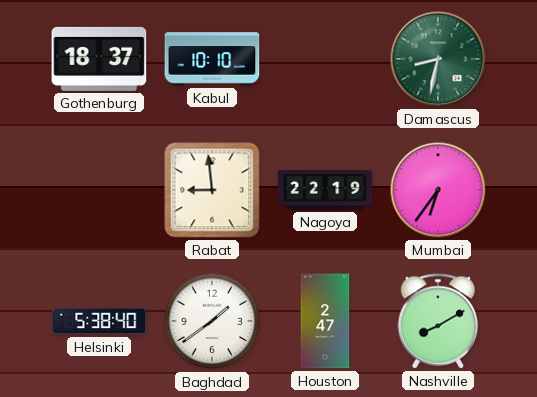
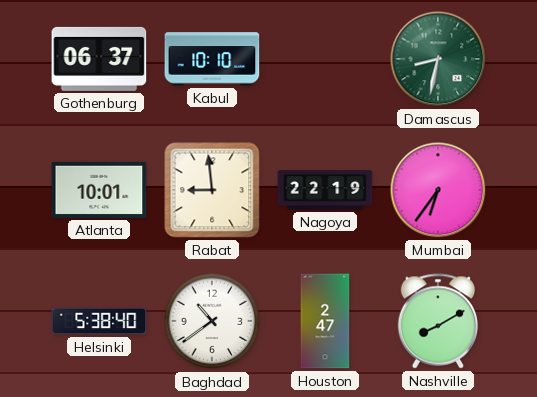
Gothenburg: 18:37 -> 06:37 (99, 59)
Atlanta: none -> 10:01 (99, 190)
Baghdad: 1:39 -> 10:39 (212, 321)
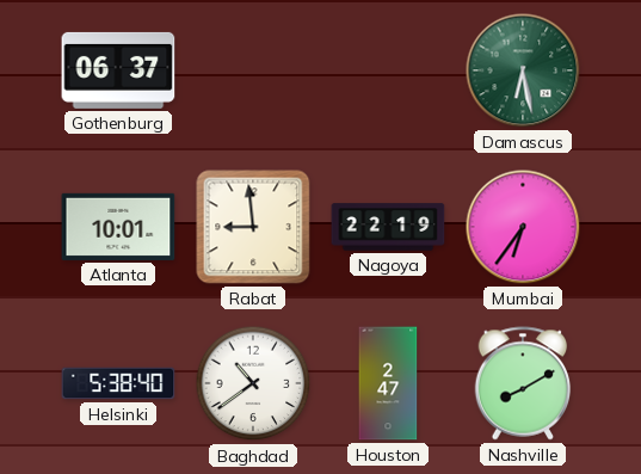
Kabul: 10:10 -> none (212, 59)
Damascus: 8:32 -> 6:28 (523, 70)
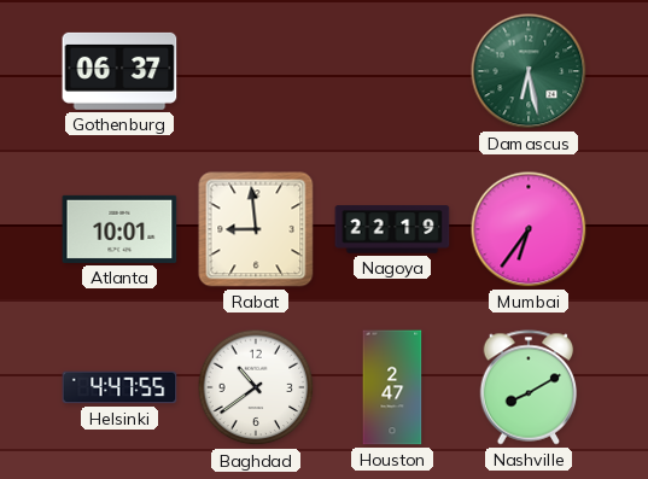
Helsinki: 5:38 -> 4:47 (119, 387)
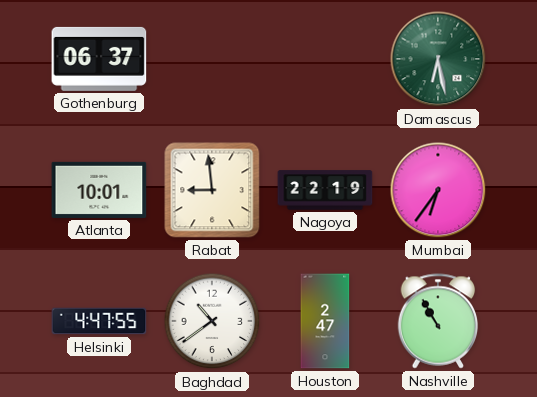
Nashville: 8:10 -> 10:55 (438, 321)
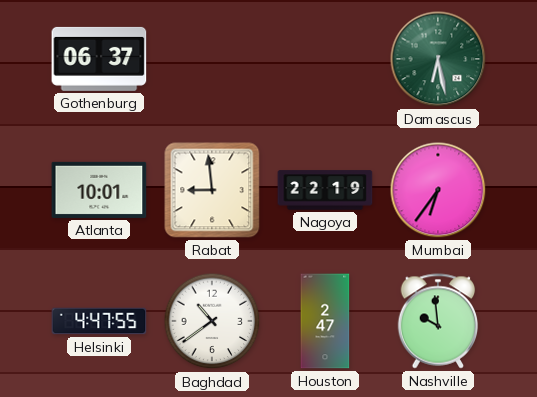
Nashville: 10:55 -> 9:59 (438, 321)
